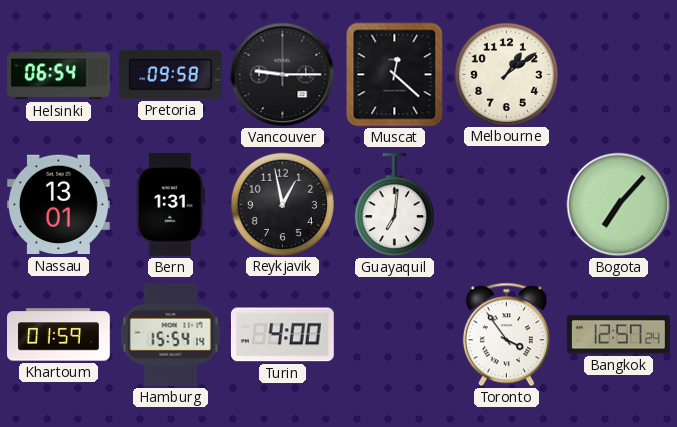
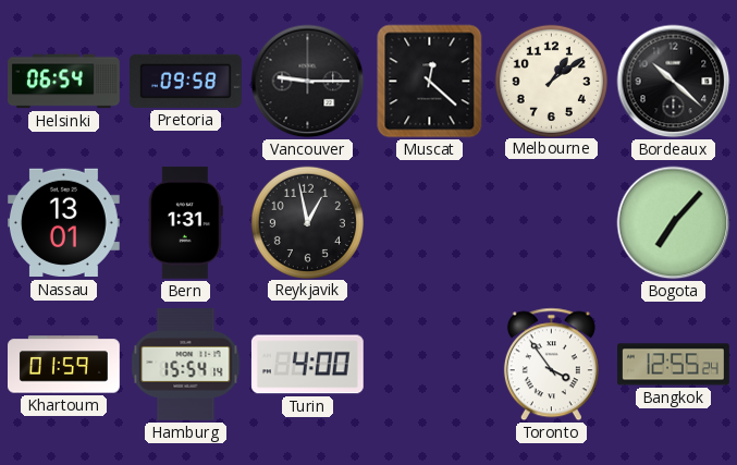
Bordeaux: none -> 10:22 (674, 82)
Guayaquil: 7:01 -> none (394, 206)
Bangkok: 12:57 -> 12:55 (674, 365)
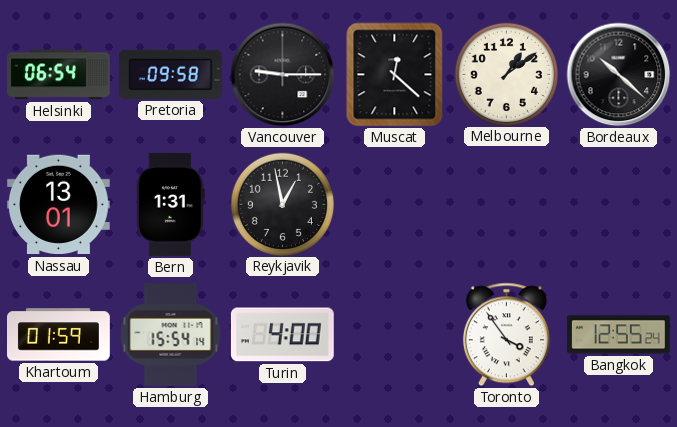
Bogota: 7:07 -> none (674, 223)
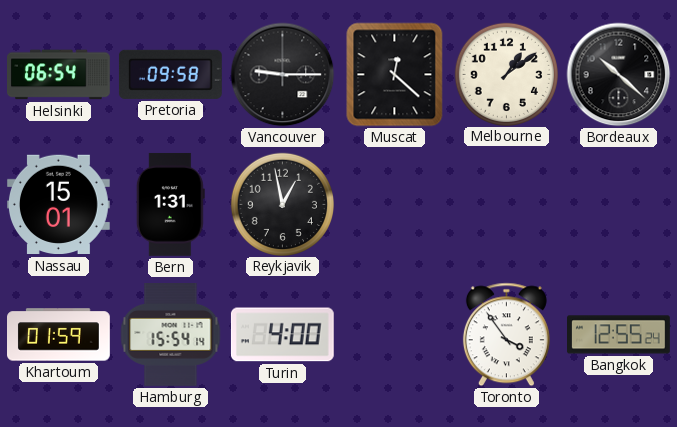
Nassau: 13:01 -> 15:01 (59, 205)
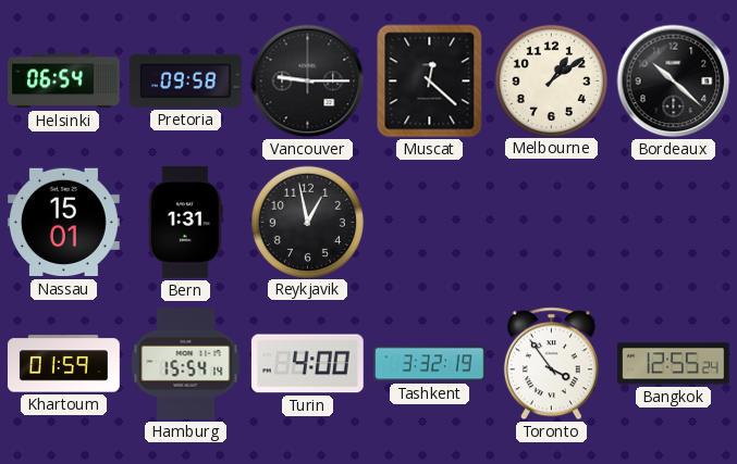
Tashkent: none -> 3:32 (430, 364)
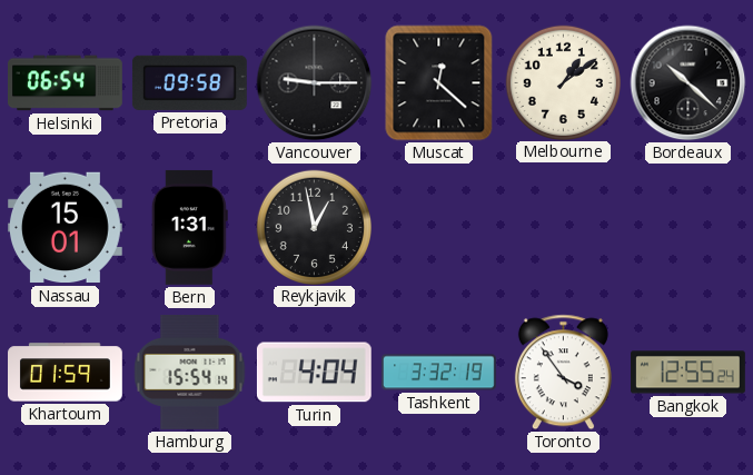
Turin: 4:00 -> 4:04 (314, 373)
